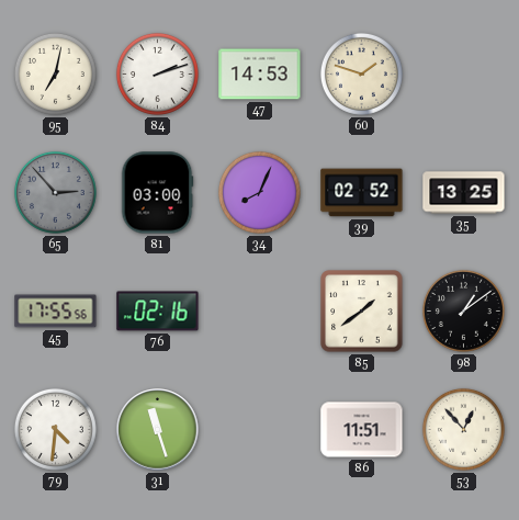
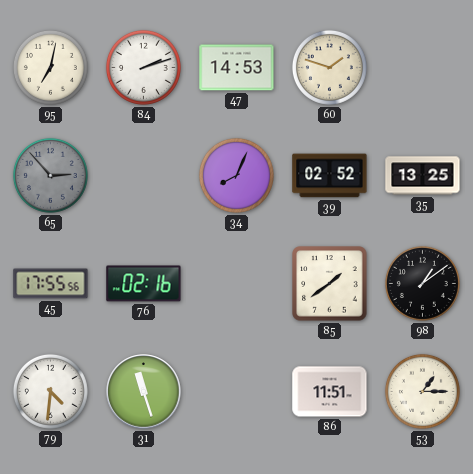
81: 03:00 -> none (157, 193)
53: 12:53 -> 1:15 (422, 391)
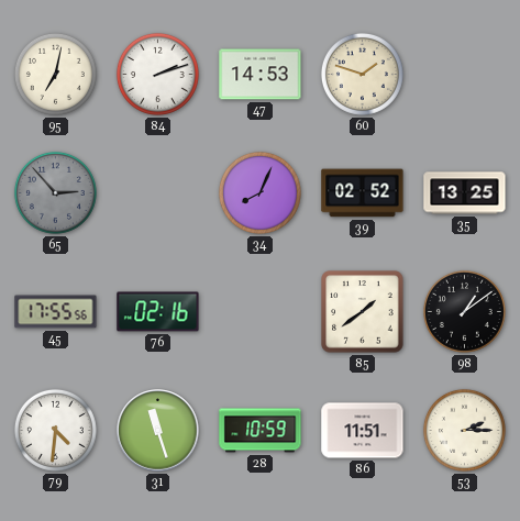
28: none -> 10:59 (261, 431)
53: 1:15 -> 2:15 (464, 430)
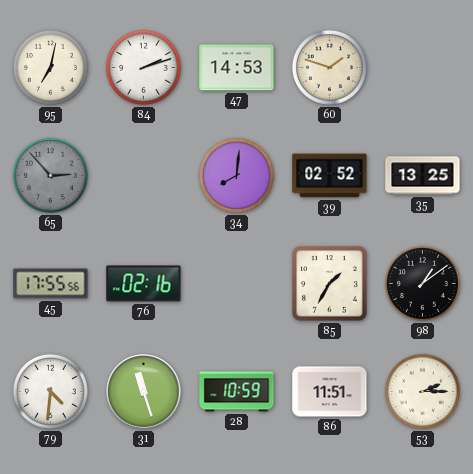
34: 8:04 -> 8:01 (236, 175)
85: 1:39 -> 1:35 (330, 284)
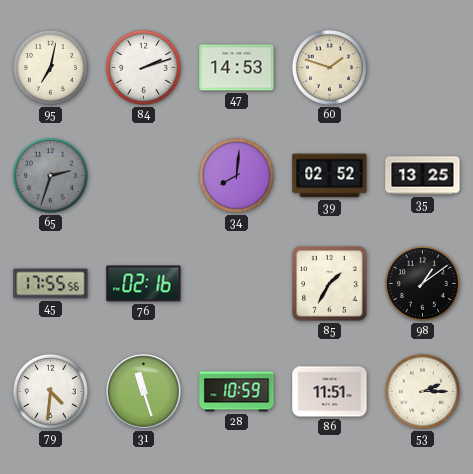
65: 2:53 -> 2:33 (50, 175)
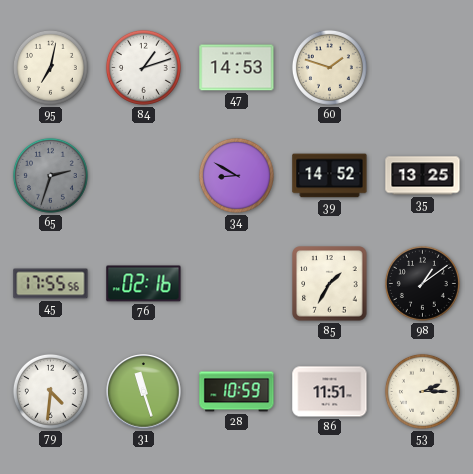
84: 2:12 -> 1:12 (143, 67)
34: 8:01 -> 8:50 (236, 175)
39: 02:52 -> 14:52 (330, 176)
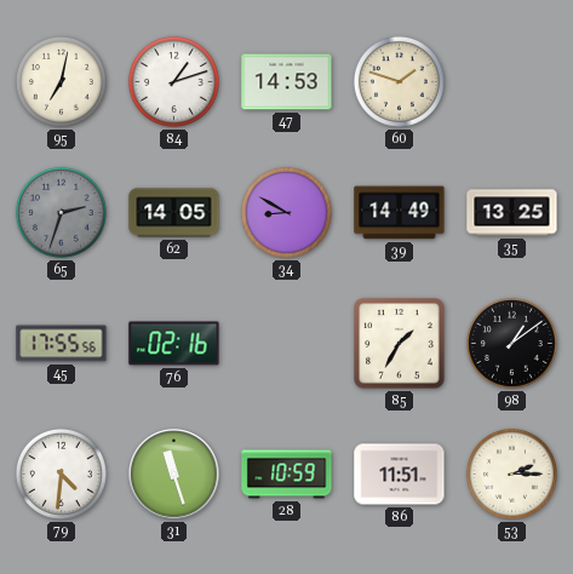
62: none -> 14:05 (174, 213)
39: 14:52 -> 14:49 (400, 213)
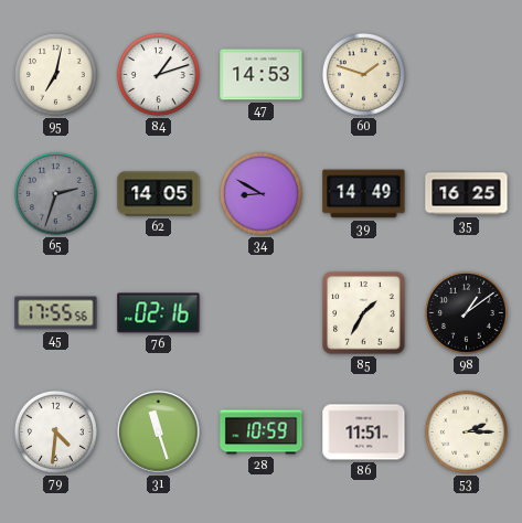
35: 13:25 -> 16:25 (467, 194)
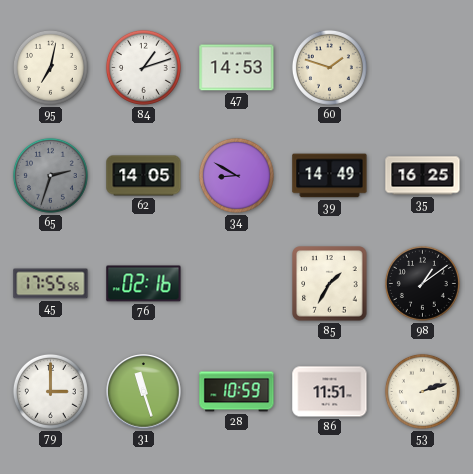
79: 4:31 -> 3:00 (50, 391)
53: 2:15 -> 2:12 (422, 391)
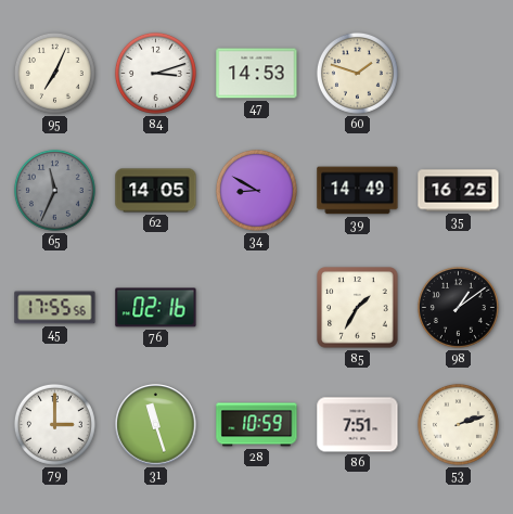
95: 7:02 -> 7:04 (54, 73)
84: 1:12 -> 3:12 (155, 73)
65: 2:33 -> 11:34 (54, 190)
86: 11:51 -> 7:51 (358, 425)
